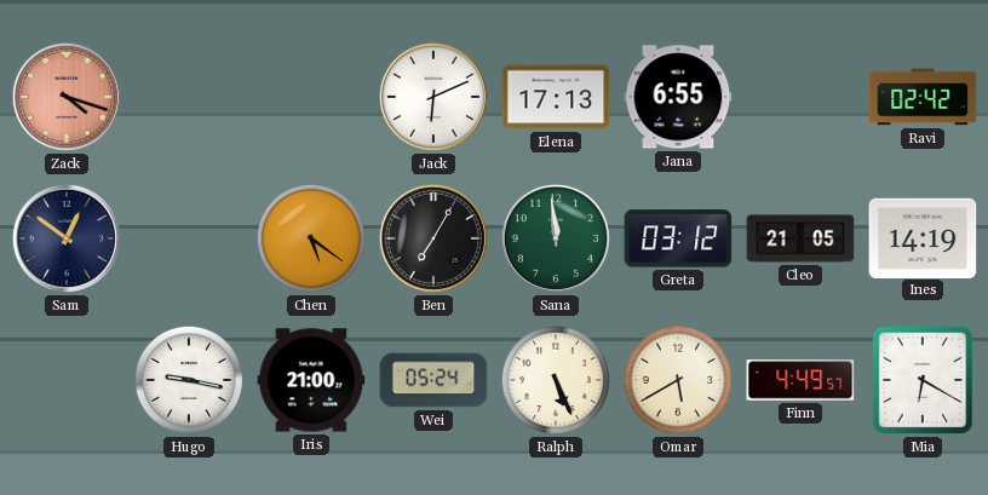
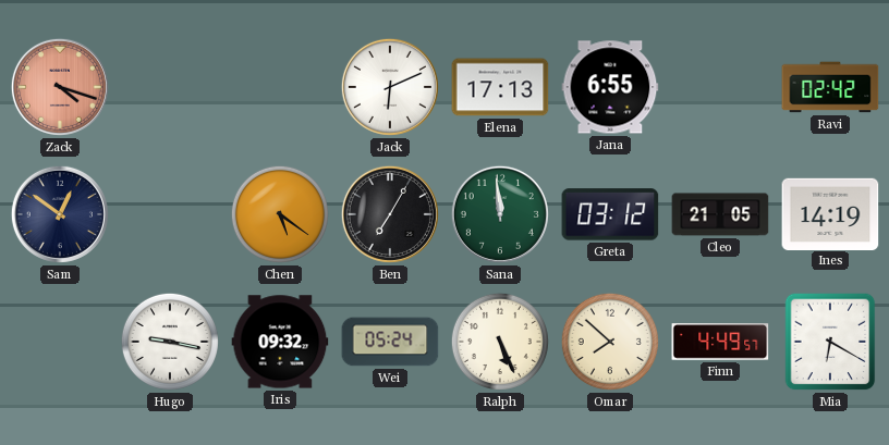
Iris: 21:00 -> 09:32 (280, 342)
Omar: 5:40 -> 7:52 (610, 342)
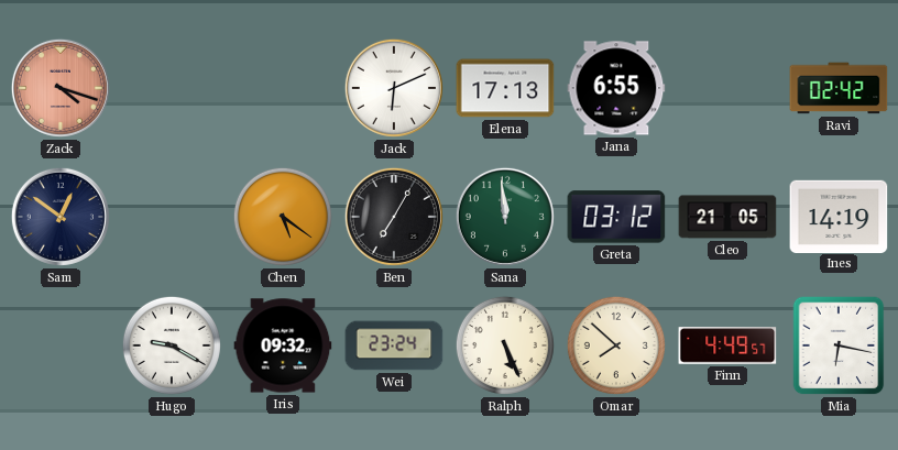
Hugo: 9:17 -> 9:20 (172, 345)
Wei: 05:24 -> 23:24 (394, 345)
Mia: 6:20 -> 6:17 (839, 345)
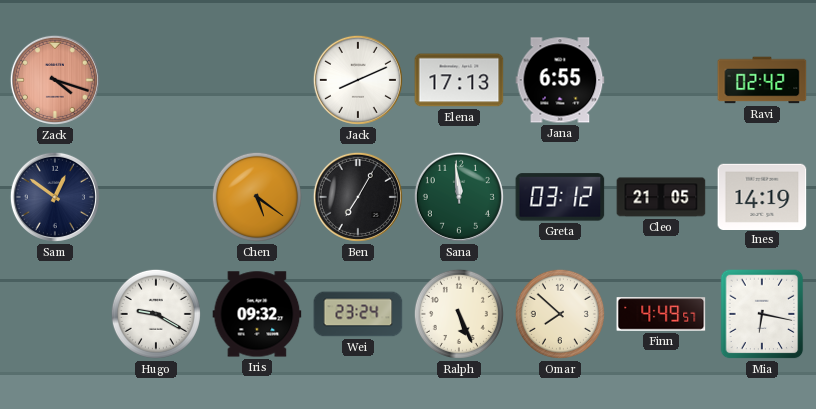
Jack: 6:11 -> 8:11 (358, 80)
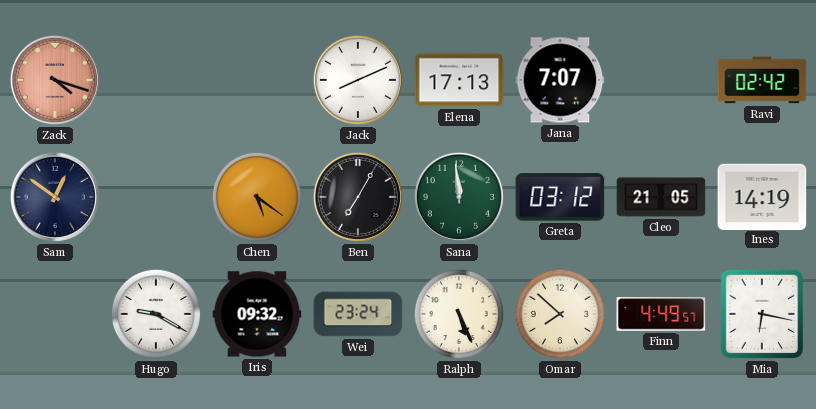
Jana: 6:55 -> 7:07 (560, 80)
